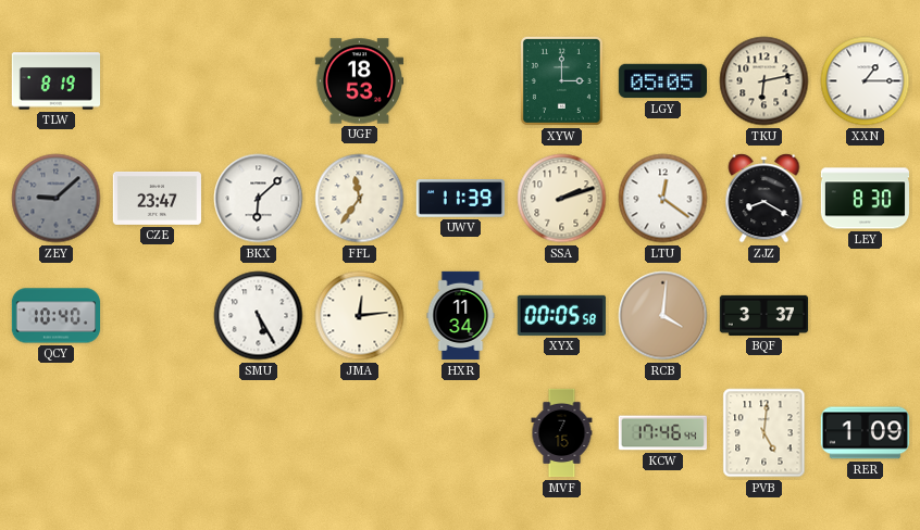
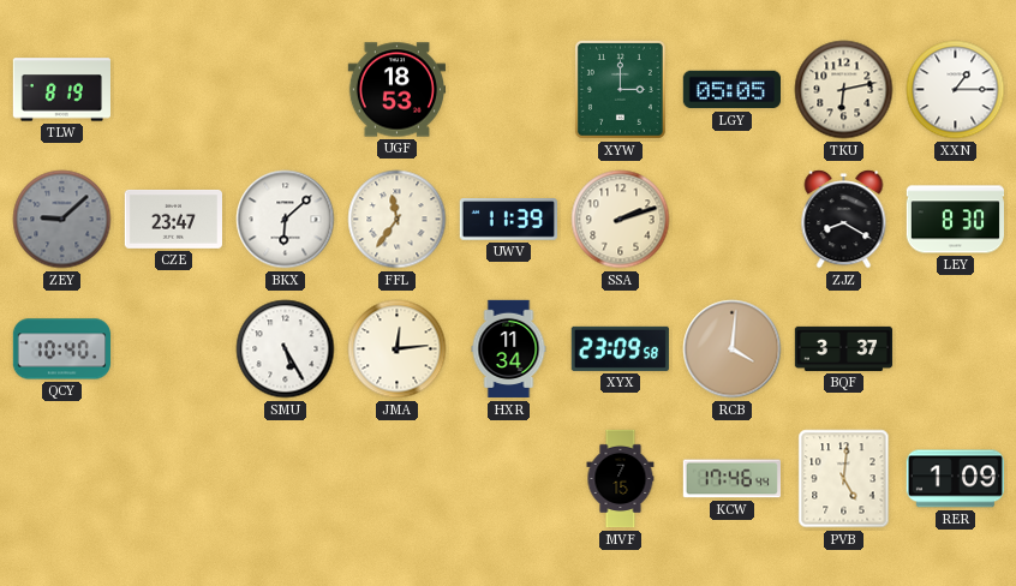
LTU: 12:21 -> none (663, 199)
XYX: 00:05 -> 23:09 (620, 348)
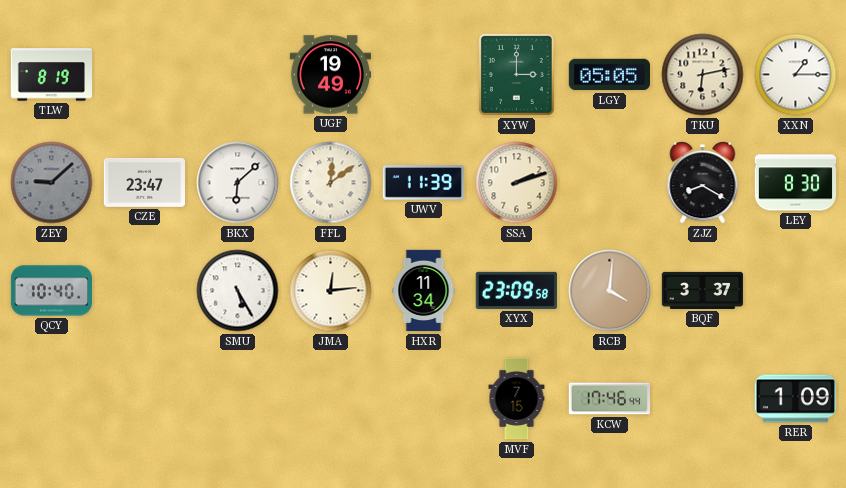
UGF: 18:53 -> 19:49 (330, 75)
FFL: 11:36 -> 12:09 (331, 183)
PVB: 5:01 -> none (844, 479)
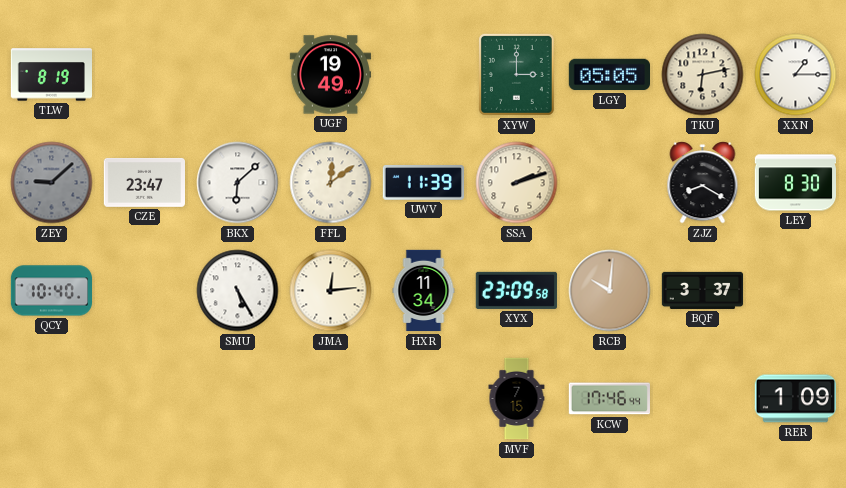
RCB: 4:01 -> 10:01 (610, 291)
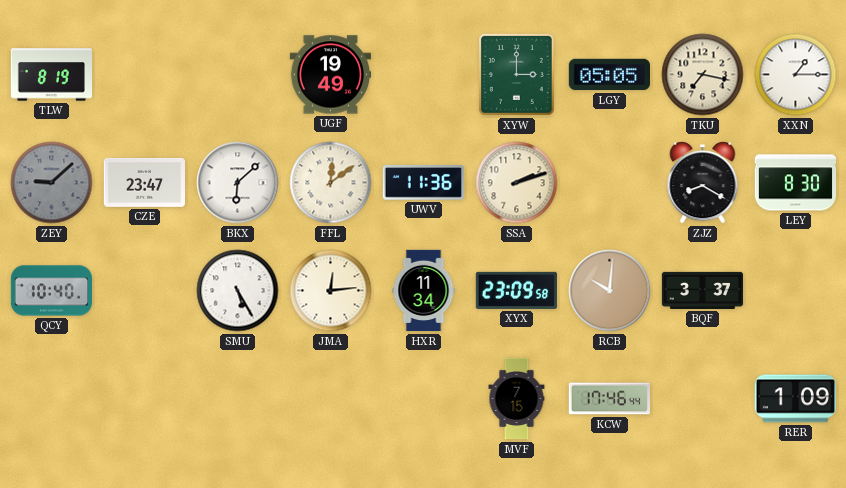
TKU: 6:13 -> 7:17 (703, 75)
UWV: 11:39 -> 11:36 (423, 183)
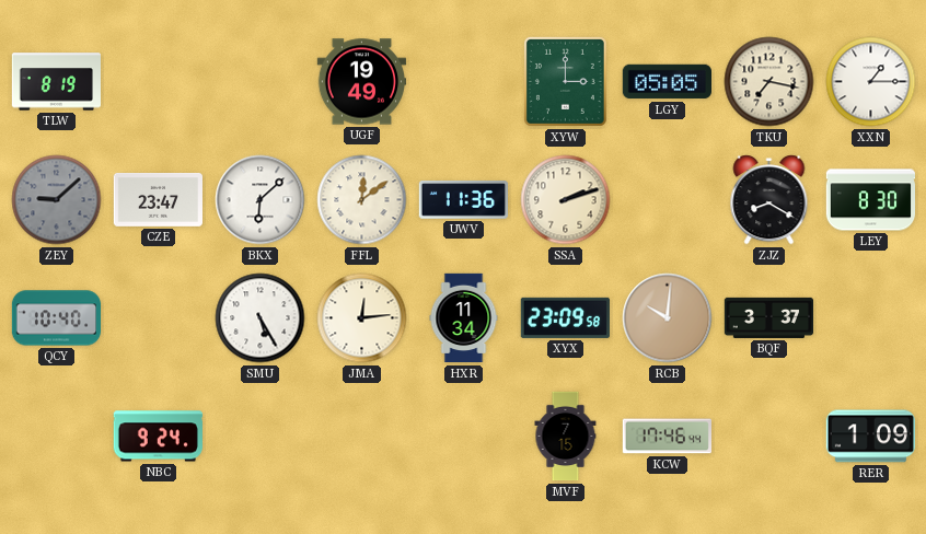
NBC: none -> 9:24 (158, 437)
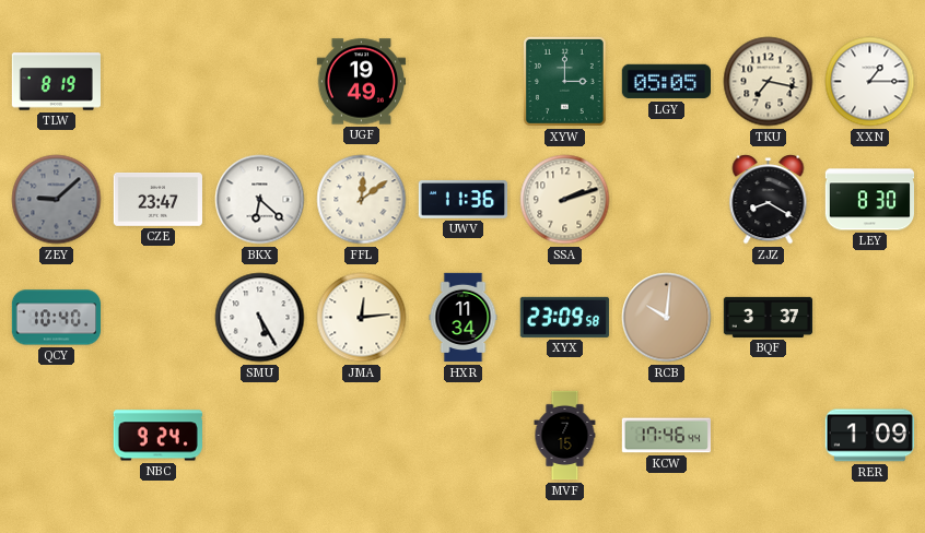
BKX: 6:08 -> 6:22 (260, 200)
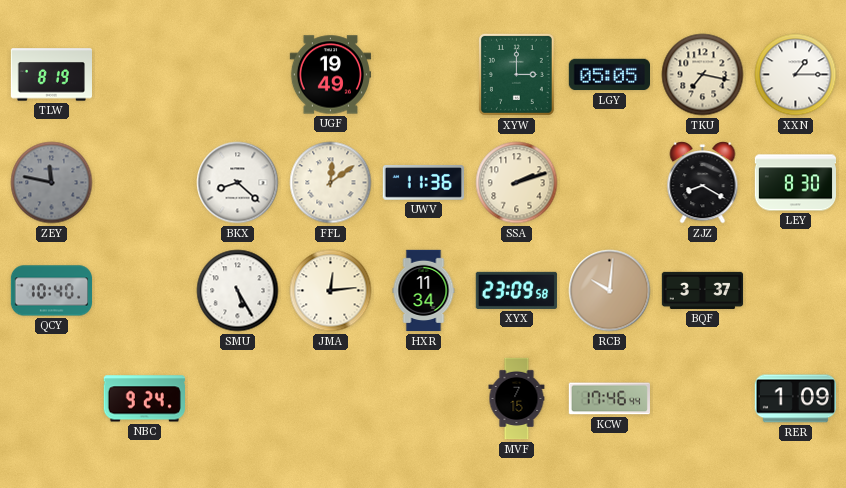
ZEY: 9:08 -> 11:47 (52, 183)
CZE: 23:47 -> none (157, 199)
BKX: 6:22 -> 8:22 (238, 183)
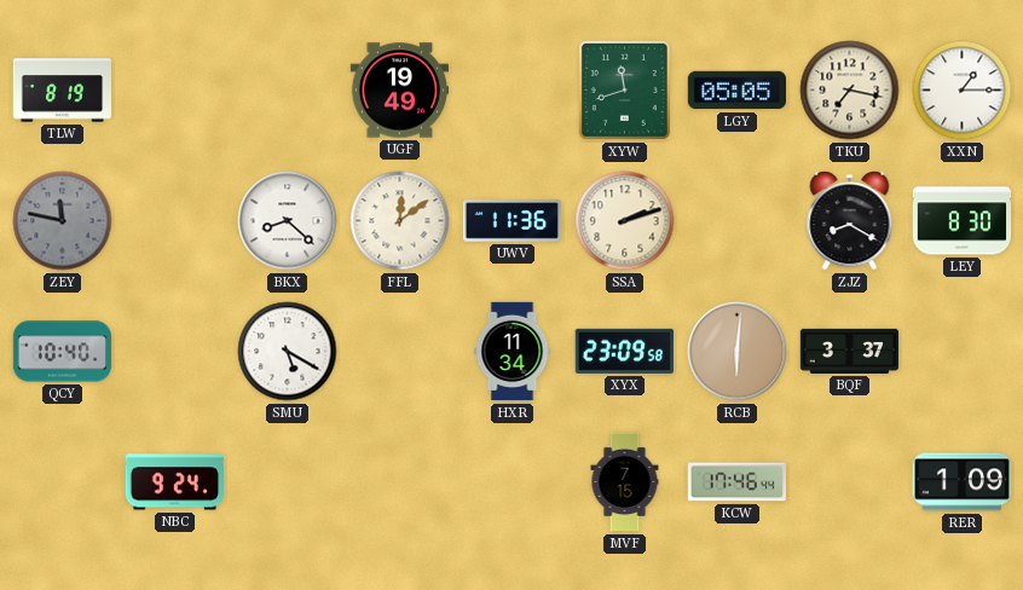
XYW: 3:00 -> 11:42 (624, 89)
SMU: 5:25 -> 5:20 (288, 352)
JMA: 12:14 -> none (331, 291)
RCB: 10:01 -> 6:01 (738, 352)
